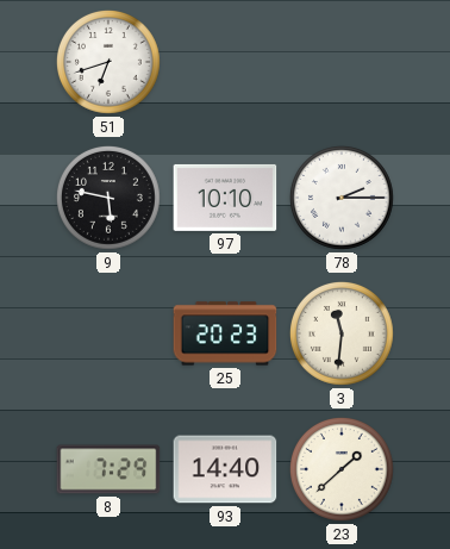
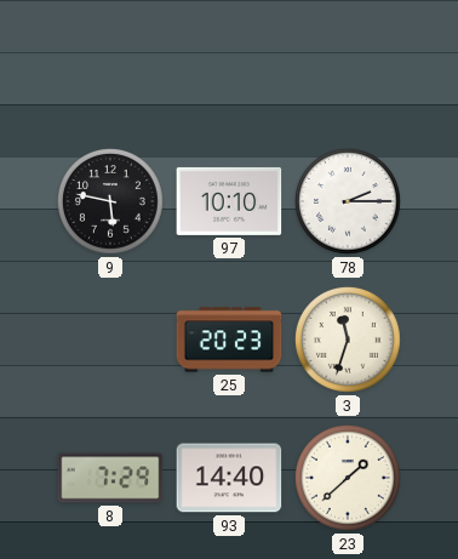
51: 6:42 -> none (108, 62)
3: 11:31 -> 11:33 (348, 340)
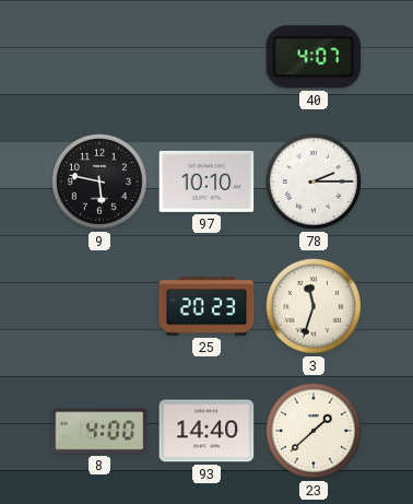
40: none -> 4:07 (314, 57)
8: 7:29 -> 4:00 (99, 431)
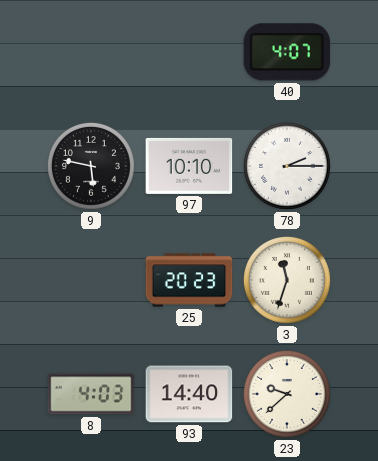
8: 4:00 -> 4:03 (91, 394)
23: 1:38 -> 9:38 (287, 394)
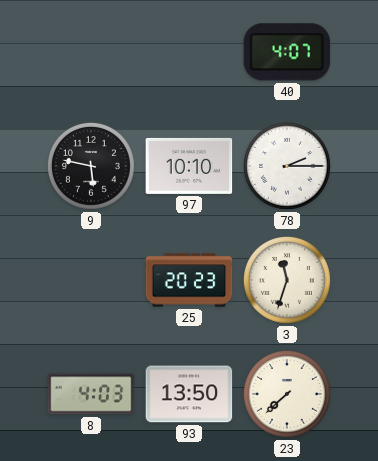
93: 14:40 -> 13:50 (189, 394)
23: 9:38 -> 7:38 (287, 394)
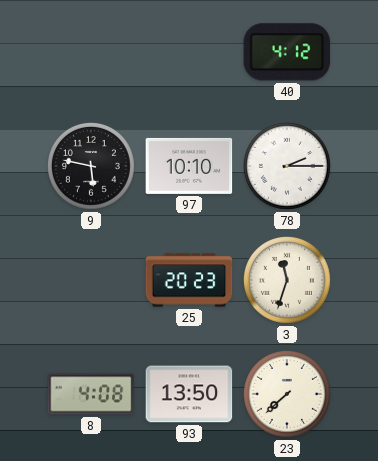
40: 4:07 -> 4:12 (287, 52)
8: 4:03 -> 4:08 (91, 394)
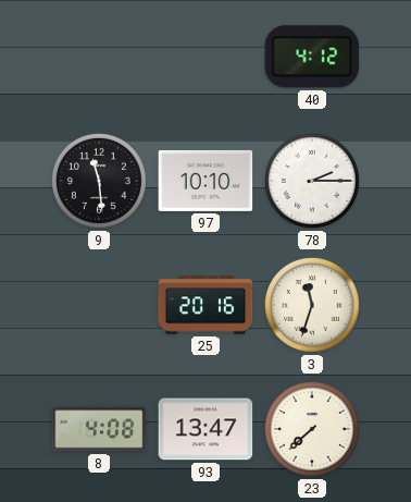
9: 5:47 -> 11:29 (99, 181)
25: 20:23 -> 20:16 (205, 305)
93: 13:50 -> 13:47 (205, 429)
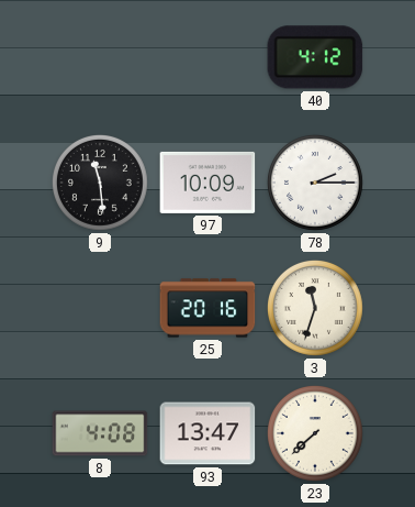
97: 10:10 -> 10:09 (207, 183)
